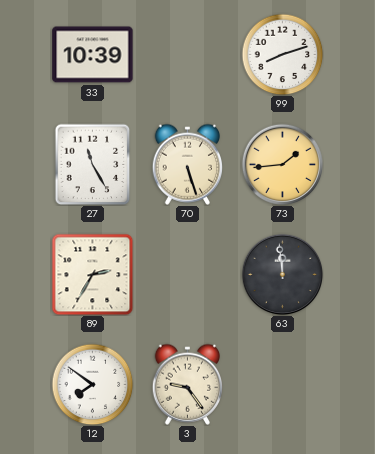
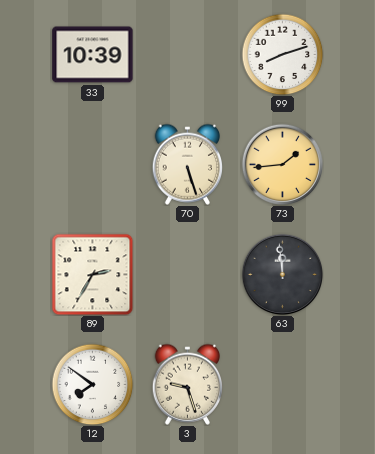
27: 11:25 -> none (93, 164)
3: 9:24 -> 9:27 (187, 384)
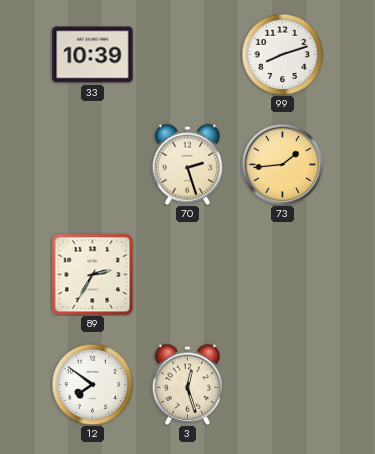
70: 5:27 -> 2:27 (187, 164)
63: 11:59 -> none (282, 274)
3: 9:27 -> 12:27 (187, 384)
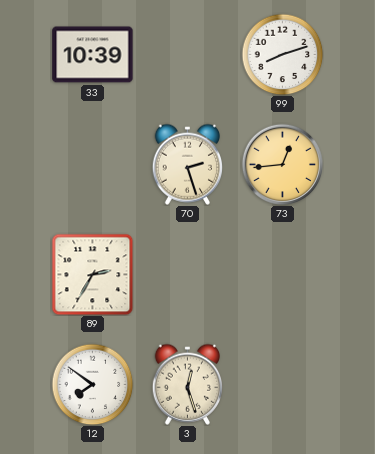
73: 1:44 -> 12:44 (282, 164)
